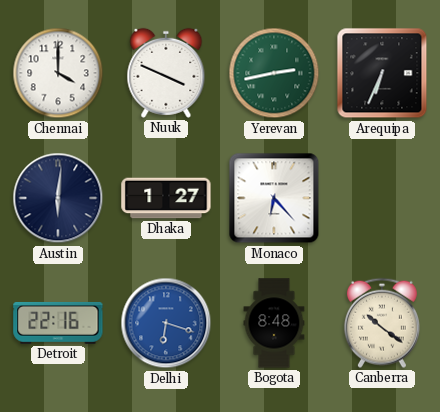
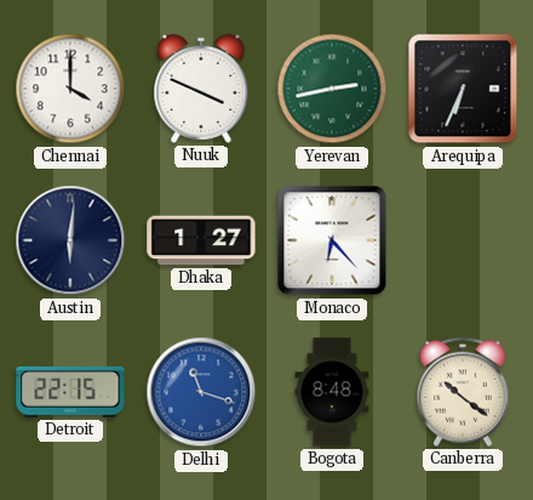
Detroit: 22:16 -> 22:15 (70, 392)
Delhi: 6:18 -> 11:18 (201, 392)
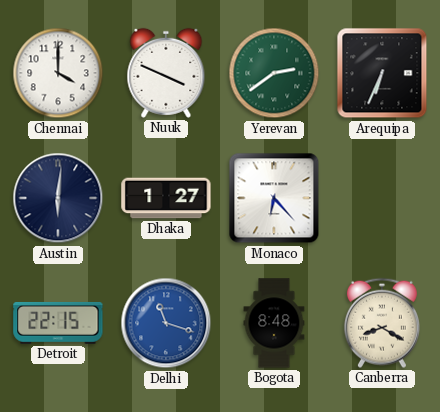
Yerevan: 2:43 -> 2:39 (274, 73)
Canberra: 10:21 -> 8:20 (382, 323)
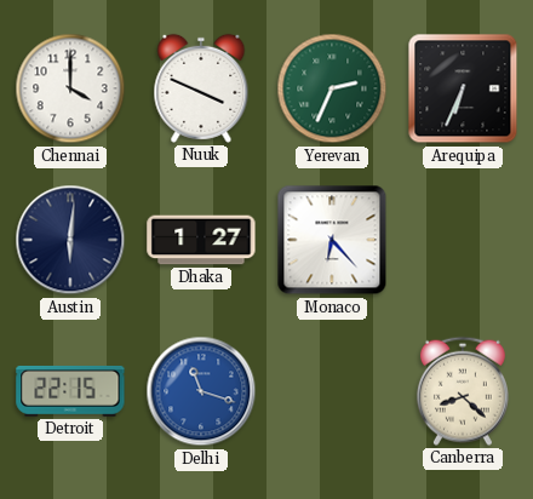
Yerevan: 2:39 -> 2:34 (332, 88)
Bogota: 8:48 -> none (274, 323)
Canberra: 8:20 -> 8:22 (463, 391)
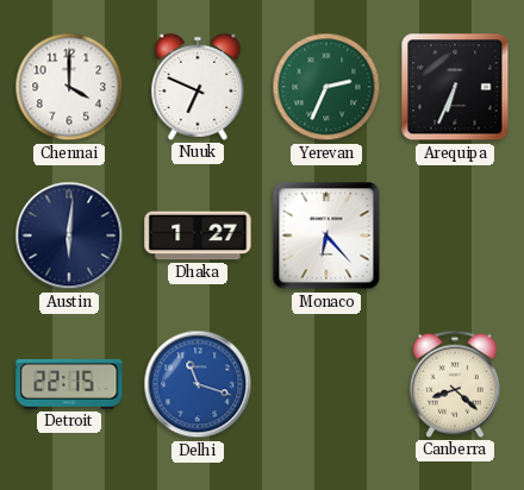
Nuuk: 3:49 -> 6:49 (198, 87)
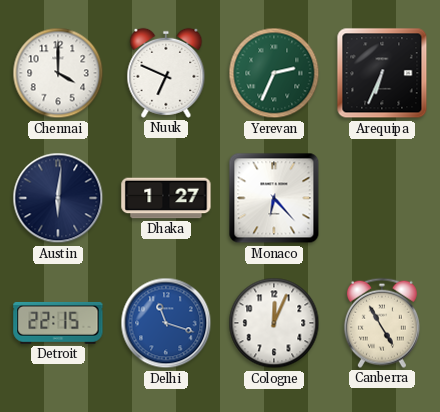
Cologne: none -> 12:04 (274, 323)
Canberra: 8:22 -> 4:55 (382, 323)
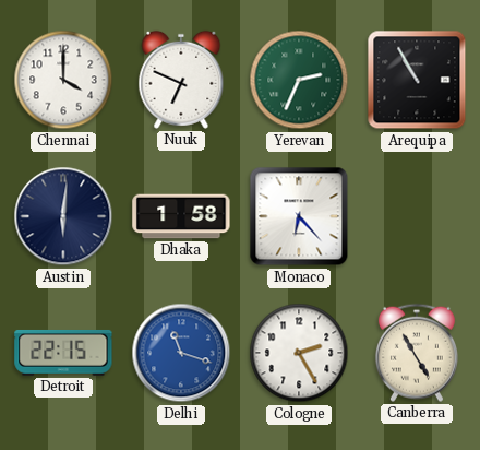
Arequipa: 6:34 -> 10:55 (417, 80)
Dhaka: 1:27 -> 1:58 (181, 216)
Cologne: 12:04 -> 2:25 (299, 353)
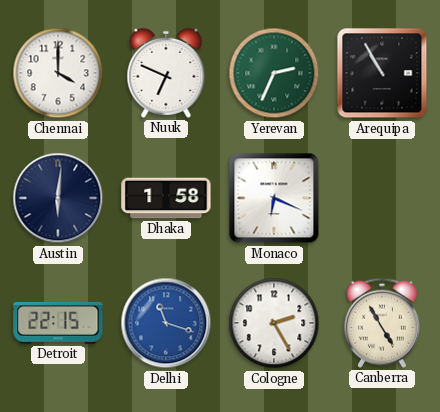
Monaco: 6:23 -> 6:19 (274, 198)
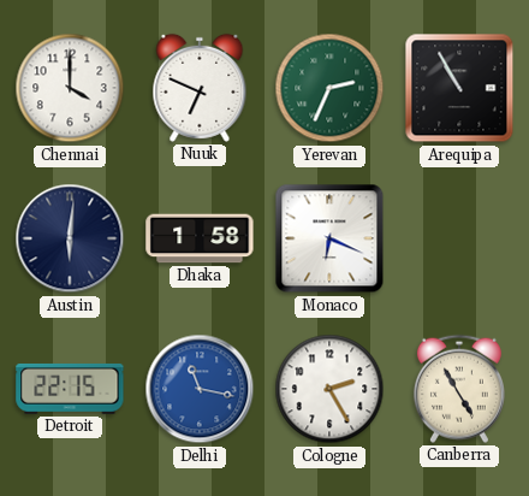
Delhi: 11:18 -> 11:17 (200, 389)
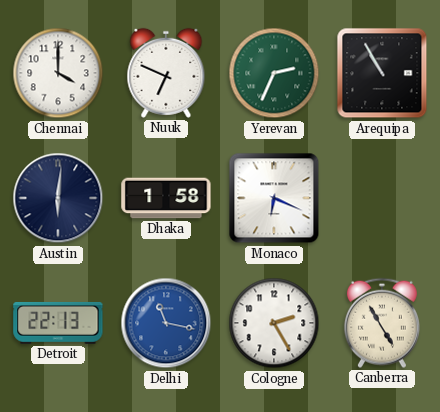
Detroit: 22:15 -> 22:13 (58, 323)
